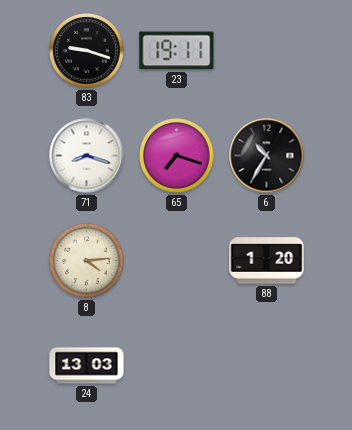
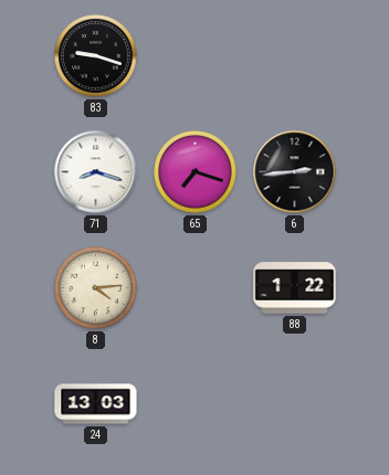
23: 19:11 -> none (177, 51)
6: 10:35 -> 2:44 (295, 172)
88: 1:20 -> 1:22 (295, 288)
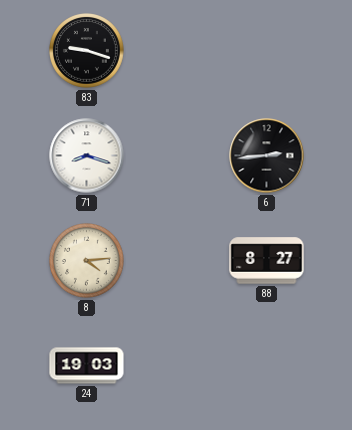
65: 7:18 -> none (196, 172)
88: 1:22 -> 8:27 (267, 261)
24: 13:03 -> 19:03 (87, 366)
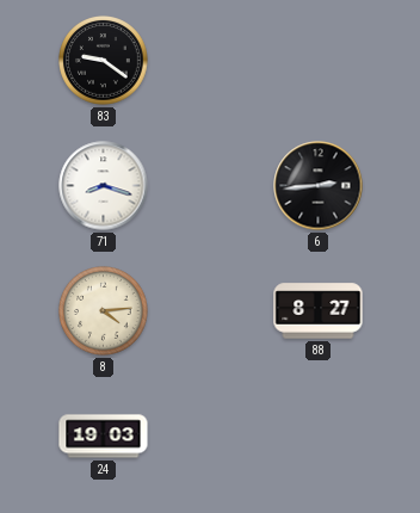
83: 9:18 -> 9:21 (104, 61)
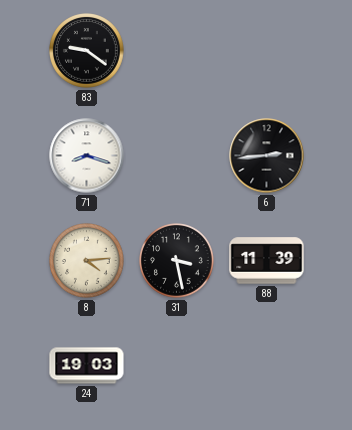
31: none -> 3:28 (177, 261)
88: 8:27 -> 11:39 (267, 261)
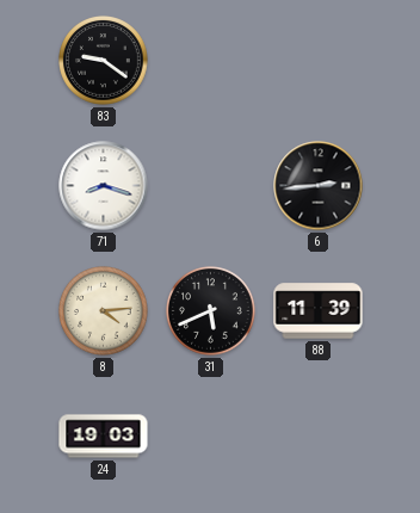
31: 3:28 -> 5:41 (211, 311)
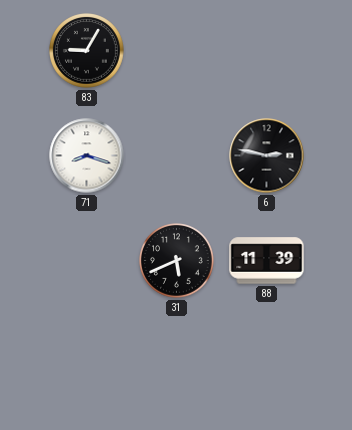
83: 9:21 -> 9:05 (87, 51)
6: 2:44 -> 2:47 (267, 156)
8: 4:14 -> none (104, 311)
24: 19:03 -> none (104, 437)
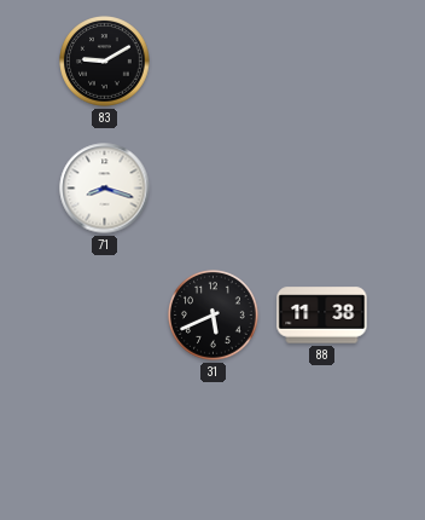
83: 9:05 -> 9:10 (105, 62)
6: 2:47 -> none (267, 156)
88: 11:39 -> 11:38 (322, 316)
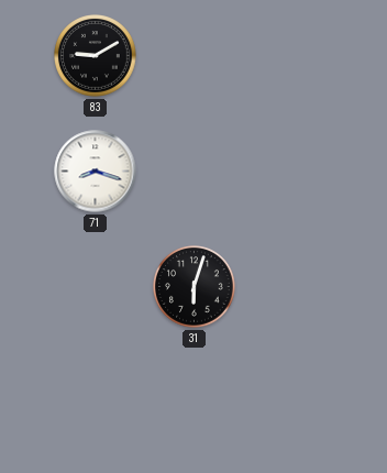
31: 5:41 -> 6:03 (195, 287)
88: 11:38 -> none (322, 316)
